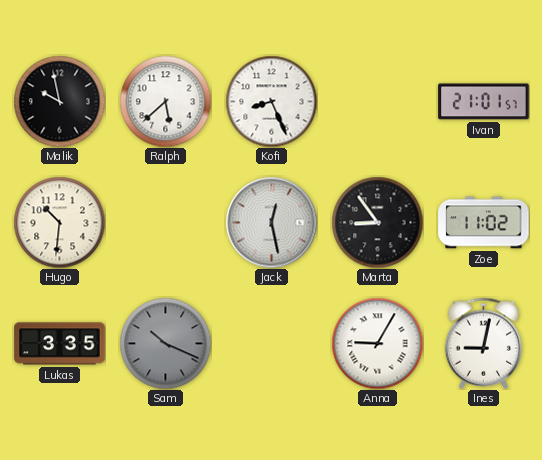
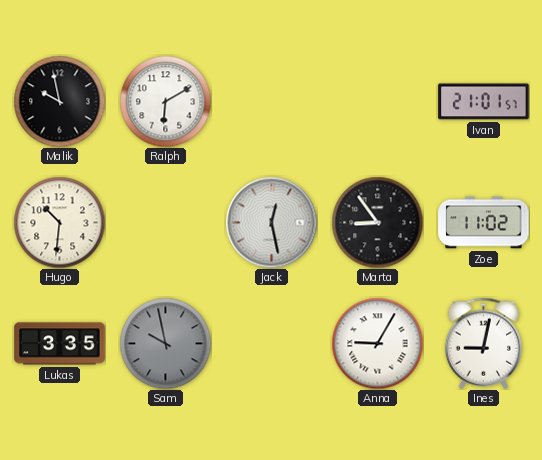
Ralph: 5:38 -> 6:10 (165, 101)
Kofi: 8:26 -> none (271, 101)
Sam: 10:19 -> 9:58 (165, 343)
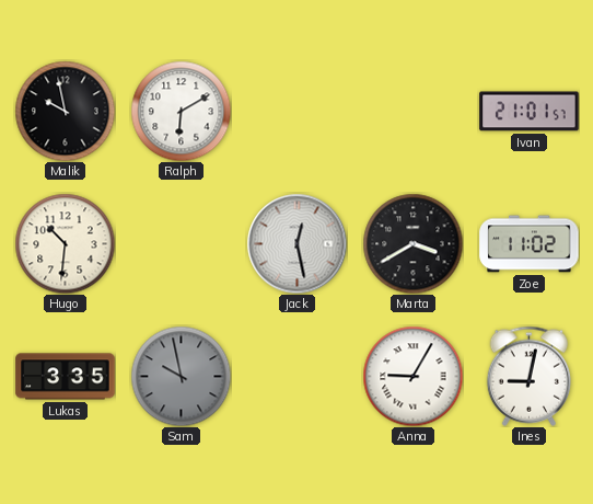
Marta: 8:54 -> 3:40 (412, 243)
